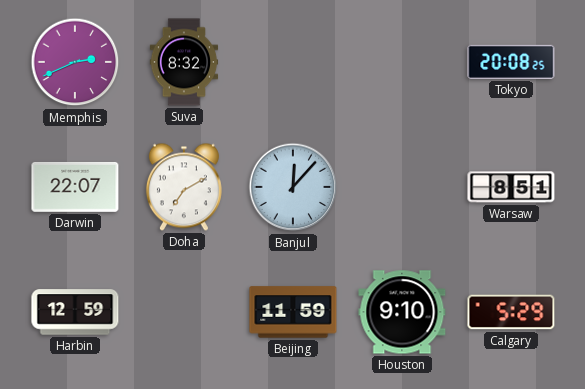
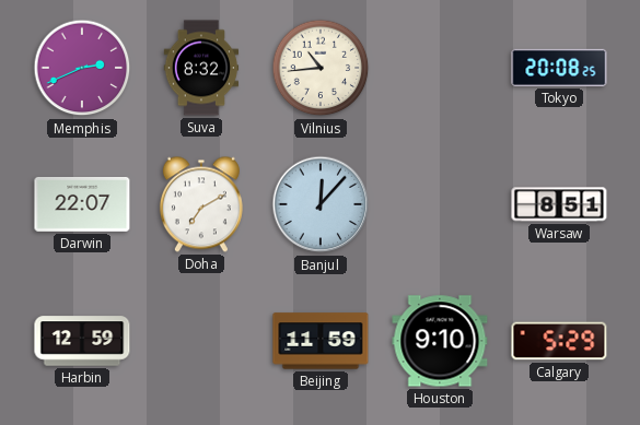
Vilnius: none -> 10:44 (321, 68)
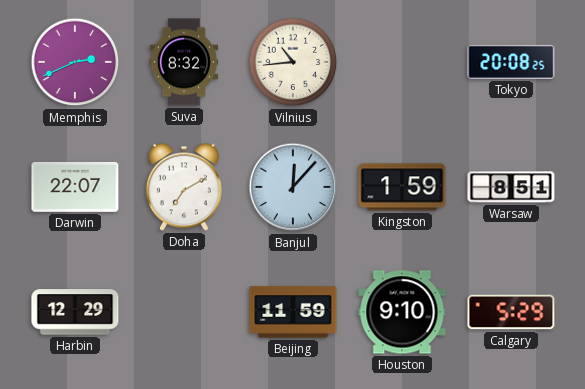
Kingston: none -> 1:59 (402, 187)
Harbin: 12:59 -> 12:29 (75, 312)
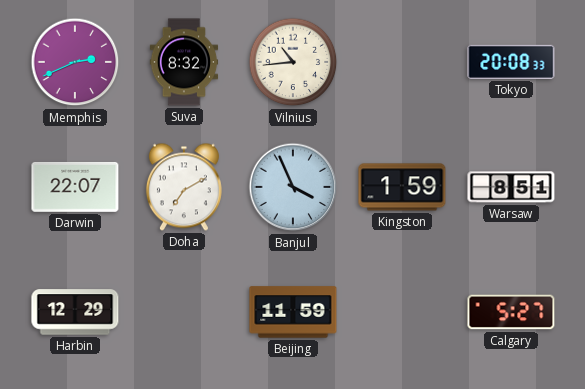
Tokyo: 20:08:25 -> 20:08:33 (511, 62)
Banjul: 12:07 -> 3:56 (293, 187)
Houston: 9:10 -> none (402, 312)
Calgary: 5:29 -> 5:27 (511, 312)
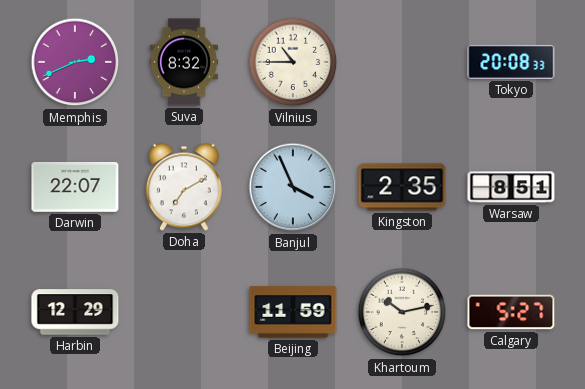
Vilnius: 10:44 -> 10:45 (293, 62)
Kingston: 1:59 -> 2:35 (402, 187)
Khartoum: none -> 10:13 (402, 312)
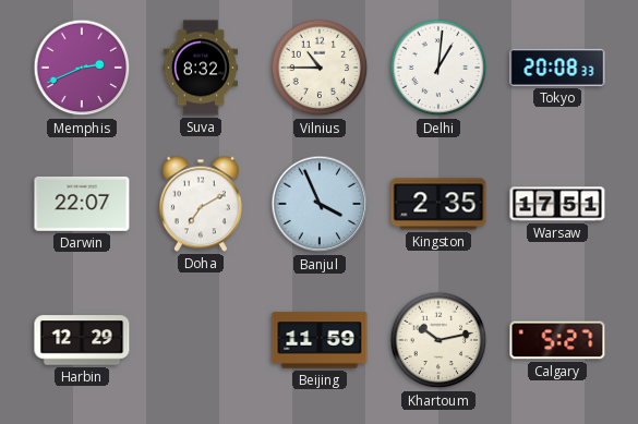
Delhi: none -> 1:01 (438, 68)
Warsaw: 8:51 -> 17:51 (557, 204)
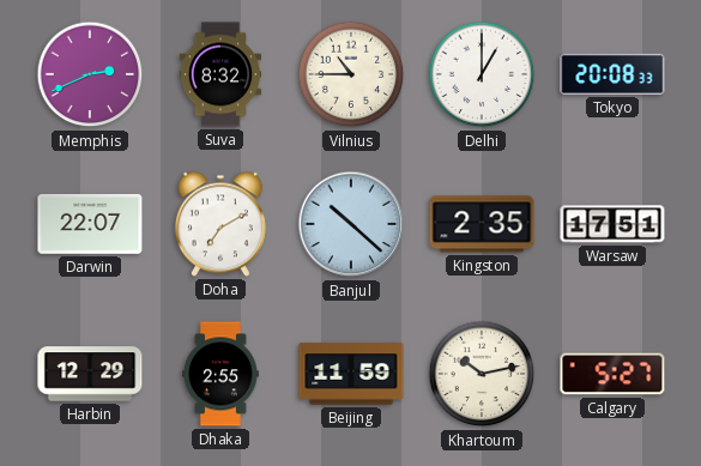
Delhi: 1:01 -> 1:00 (482, 74)
Banjul: 3:56 -> 10:22 (351, 224)
Dhaka: none -> 2:55 (220, 374)
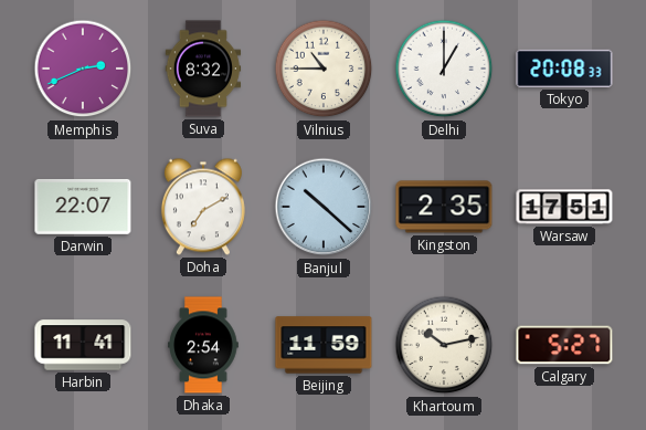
Harbin: 12:29 -> 11:41 (83, 345)
Dhaka: 2:55 -> 2:54 (203, 345)
